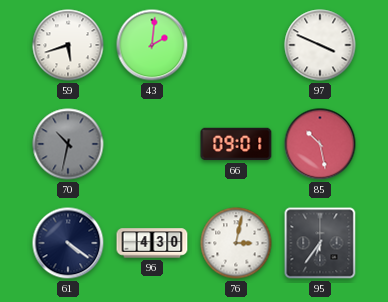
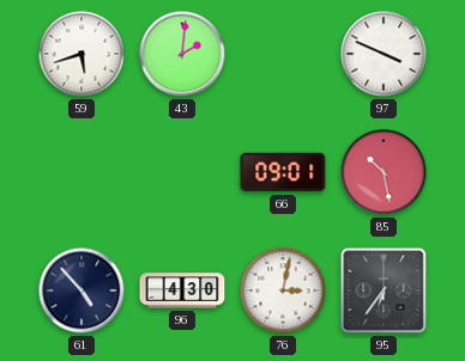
70: 10:32 -> none (68, 144)
61: 4:21 -> 4:53 (81, 290)
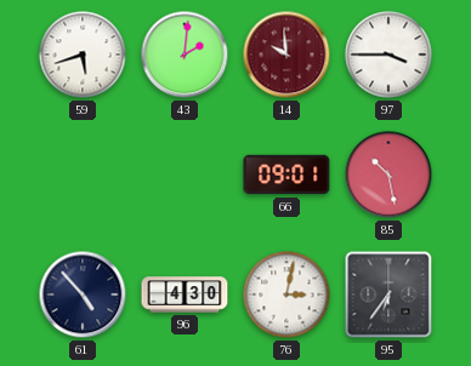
14: none -> 9:59 (286, 55)
97: 3:49 -> 3:45 (388, 55)
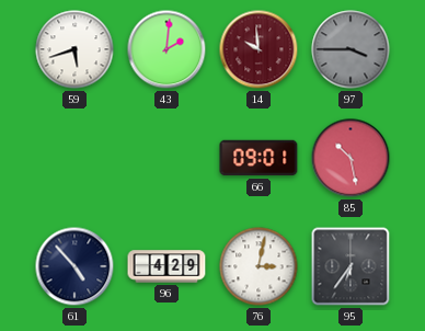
97 dial: white -> grey (351, 49)
96: 4:30 -> 4:29 (166, 266)
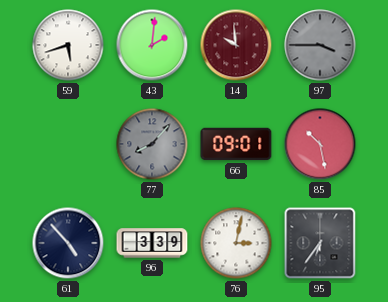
77: none -> 8:07 (152, 144)
96: 4:29 -> 3:39 (152, 243)
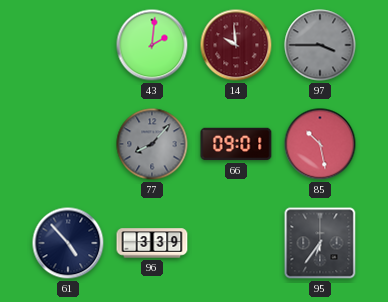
59: 5:42 -> none (68, 45)
76: 3:02 -> none (236, 243)
